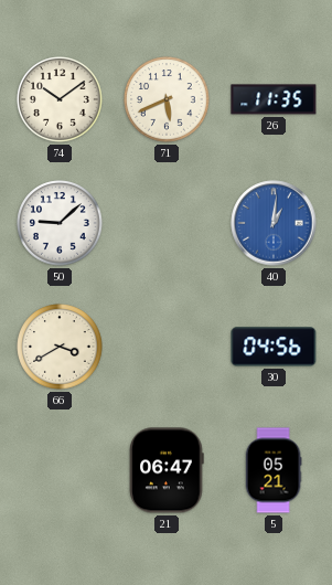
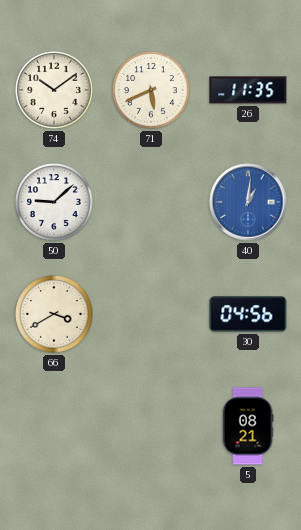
21: 06:47 -> none (167, 470)
5: 05:21 -> 08:21 (248, 426)
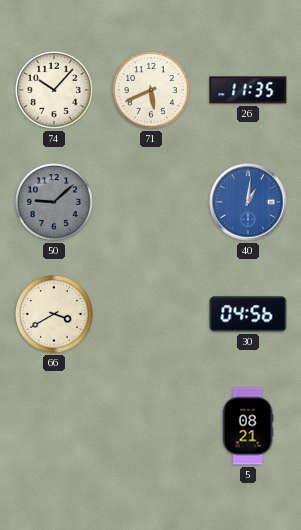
74: 10:09 -> 10:07 (54, 90)
50 dial: white -> grey (54, 202)
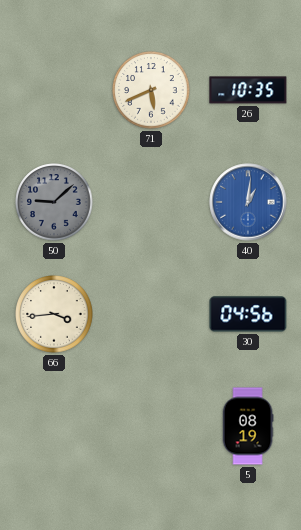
74: 10:07 -> none (54, 90)
26: 11:35 -> 10:35 (248, 90)
66: 3:40 -> 3:44 (54, 314)
5: 08:21 -> 08:19 (248, 426)
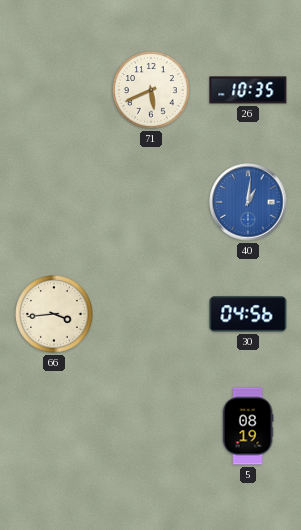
50: 9:08 -> none (54, 202)
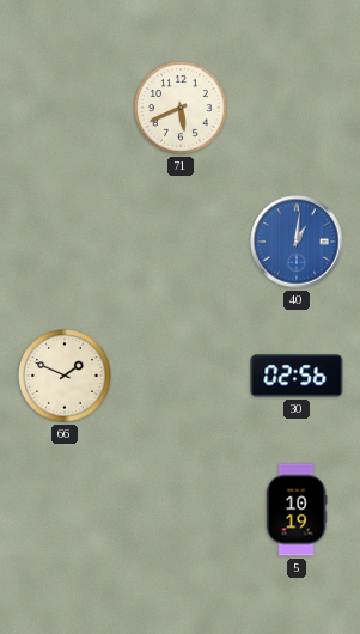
26: 10:35 -> none (248, 90)
66: 3:44 -> 1:49 (65, 376)
30: 04:56 -> 02:56 (297, 376)
5: 08:19 -> 10:19 (297, 510)
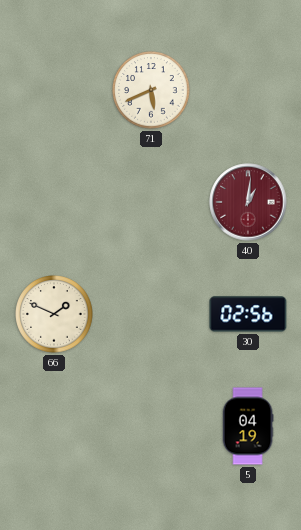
40 dial: blue -> burgundy (248, 202)
5: 10:19 -> 04:19 (248, 426)
